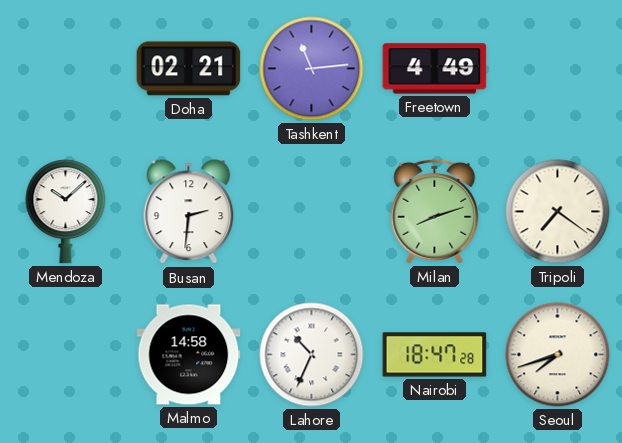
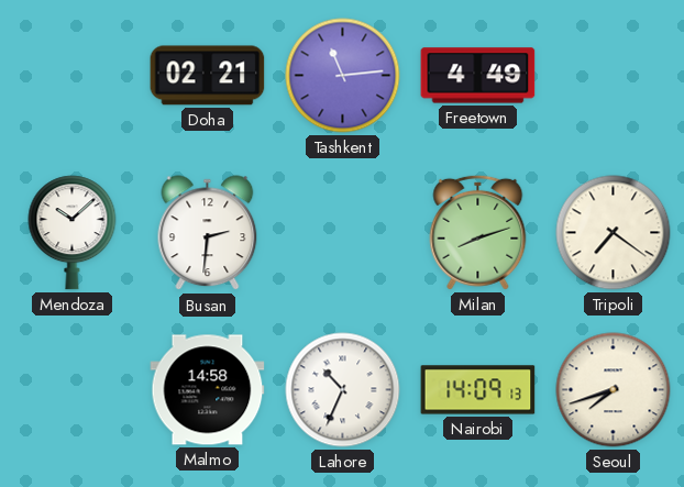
Nairobi: 18:47 -> 14:09 (478, 390)
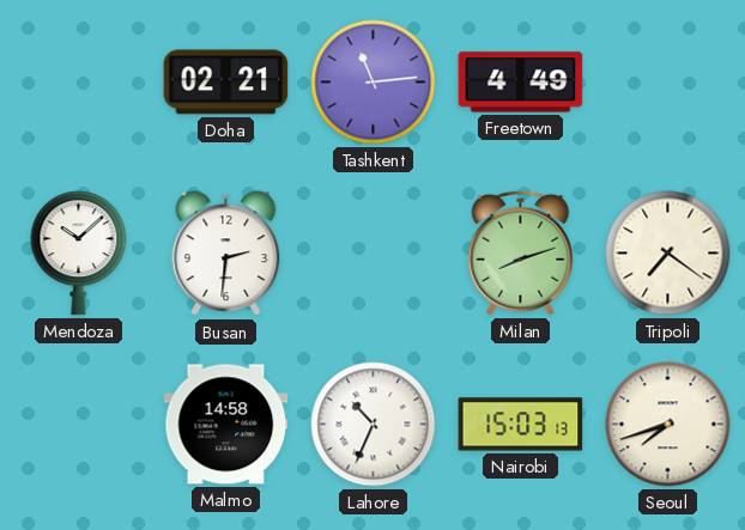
Nairobi: 14:09 -> 15:03 (521, 425)
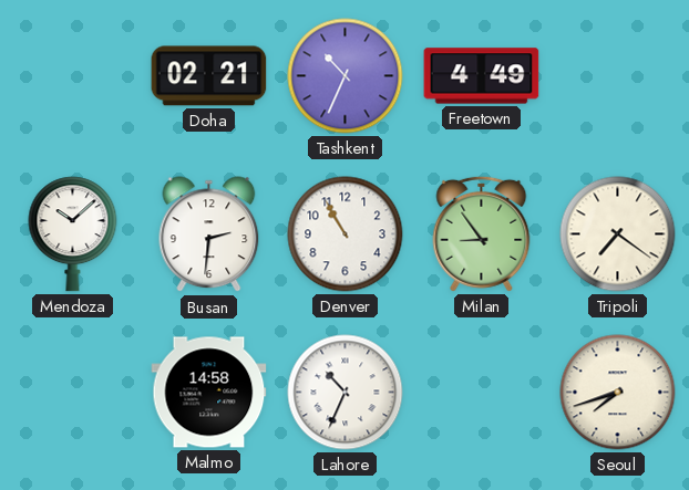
Tashkent: 11:14 -> 10:34 (346, 76)
Denver: none -> 10:55 (346, 234)
Milan: 8:12 -> 8:54 (482, 233)
Nairobi: 15:03 -> none (521, 425)
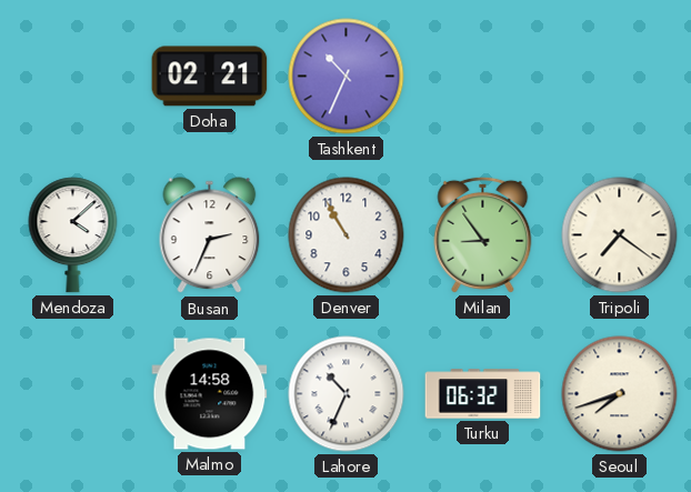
Freetown: 4:49 -> none (482, 76)
Mendoza: 10:08 -> 4:08 (73, 235)
Busan: 2:31 -> 2:34 (210, 235)
Turku: none -> 06:32 (483, 394)
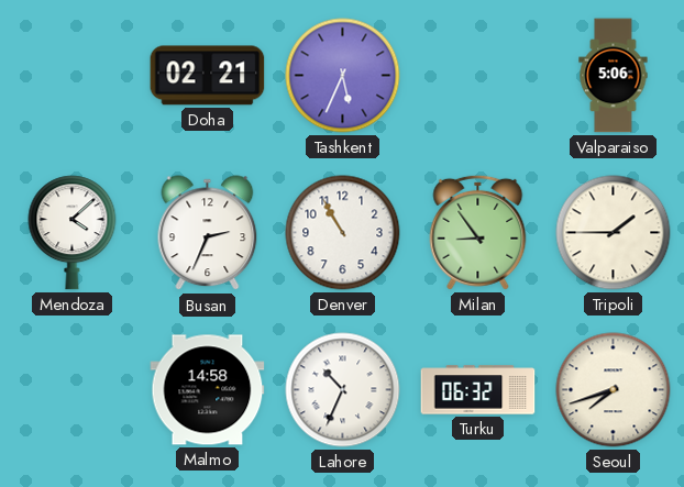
Tashkent: 10:34 -> 5:34 (343, 76)
Valparaiso: none -> 5:06 (614, 76)
Tripoli: 7:21 -> 1:45 (614, 233)
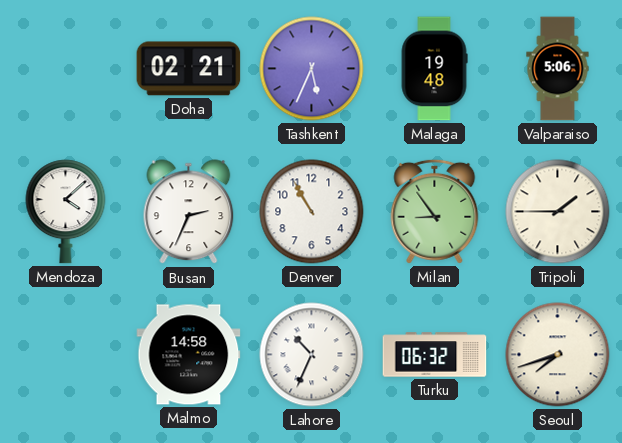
Malaga: none -> 19:48 (434, 69)
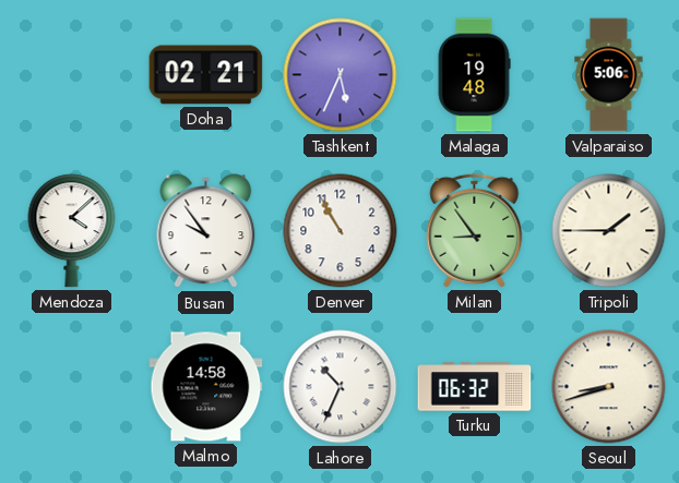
Busan: 2:34 -> 9:54 (206, 231)
Seoul: 7:42 -> 8:42 (609, 387)
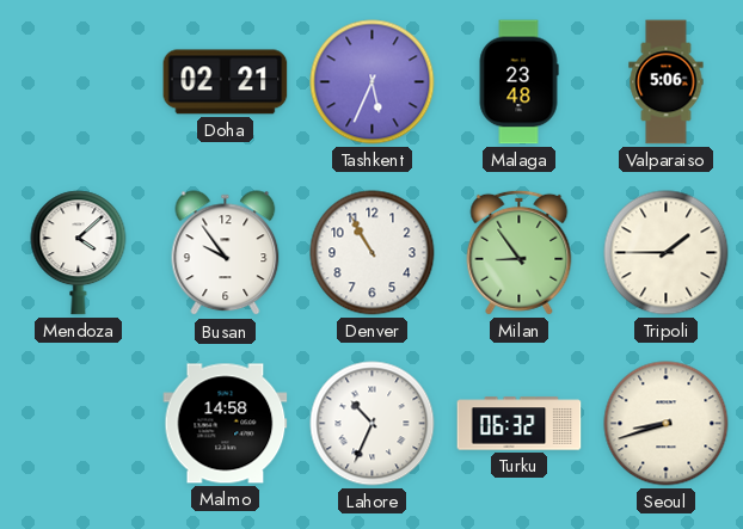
Malaga: 19:48 -> 23:48 (518, 82)
